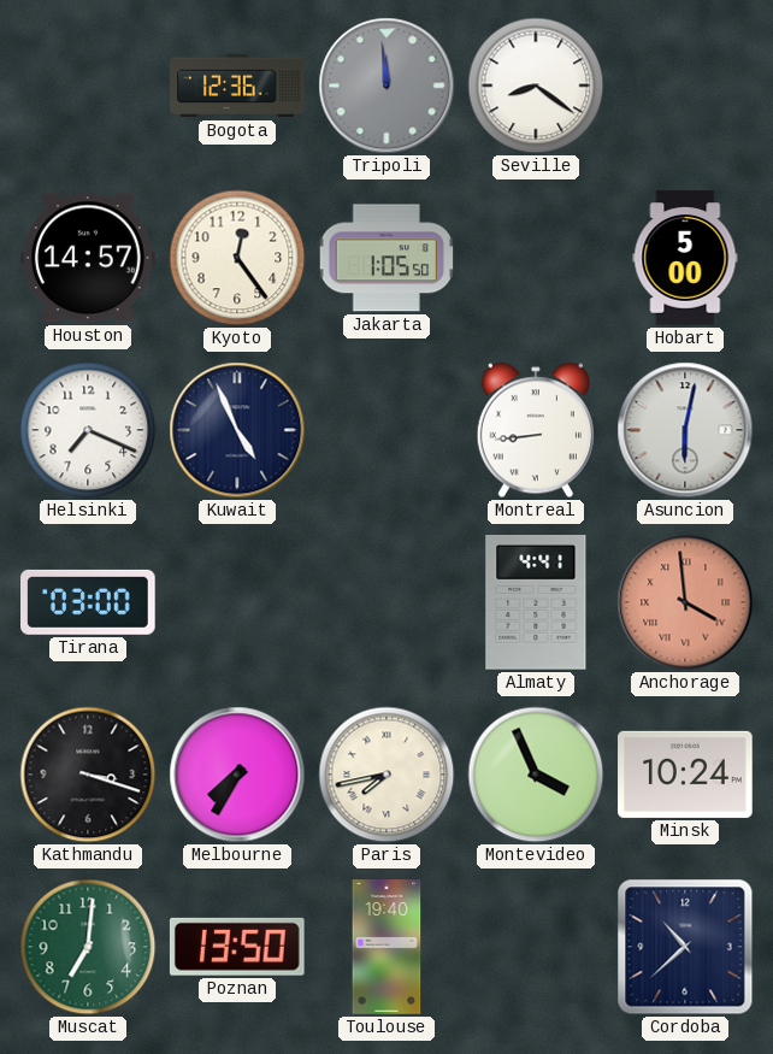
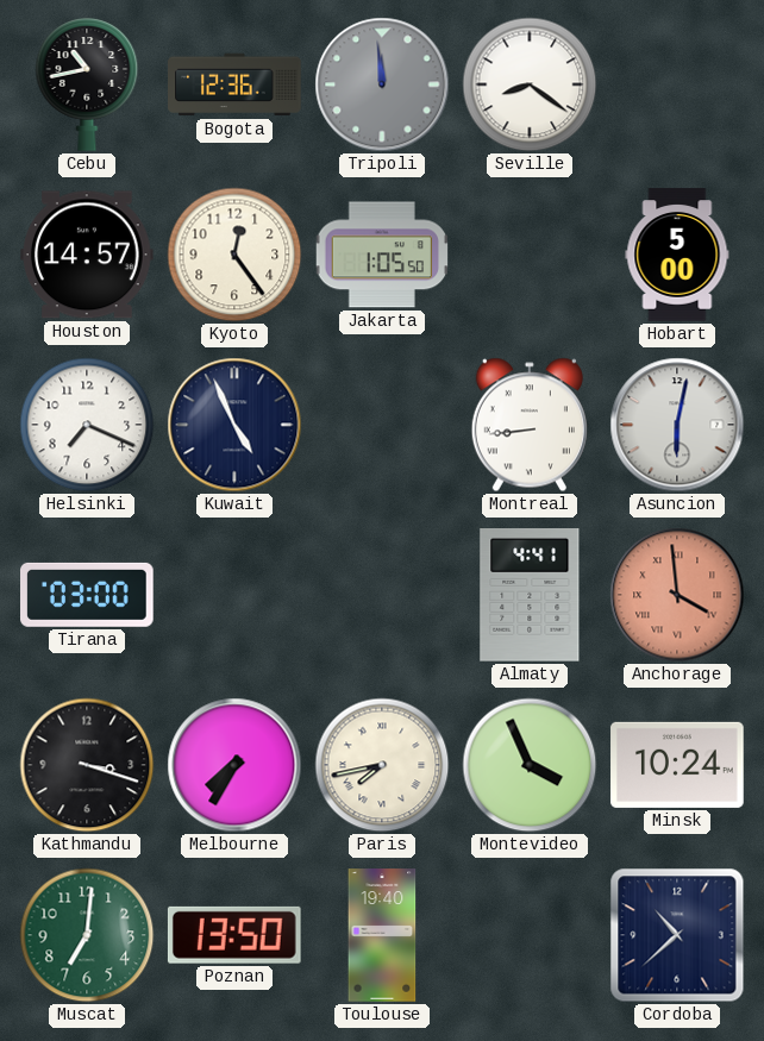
Cebu: none -> 10:43 (87, 84)
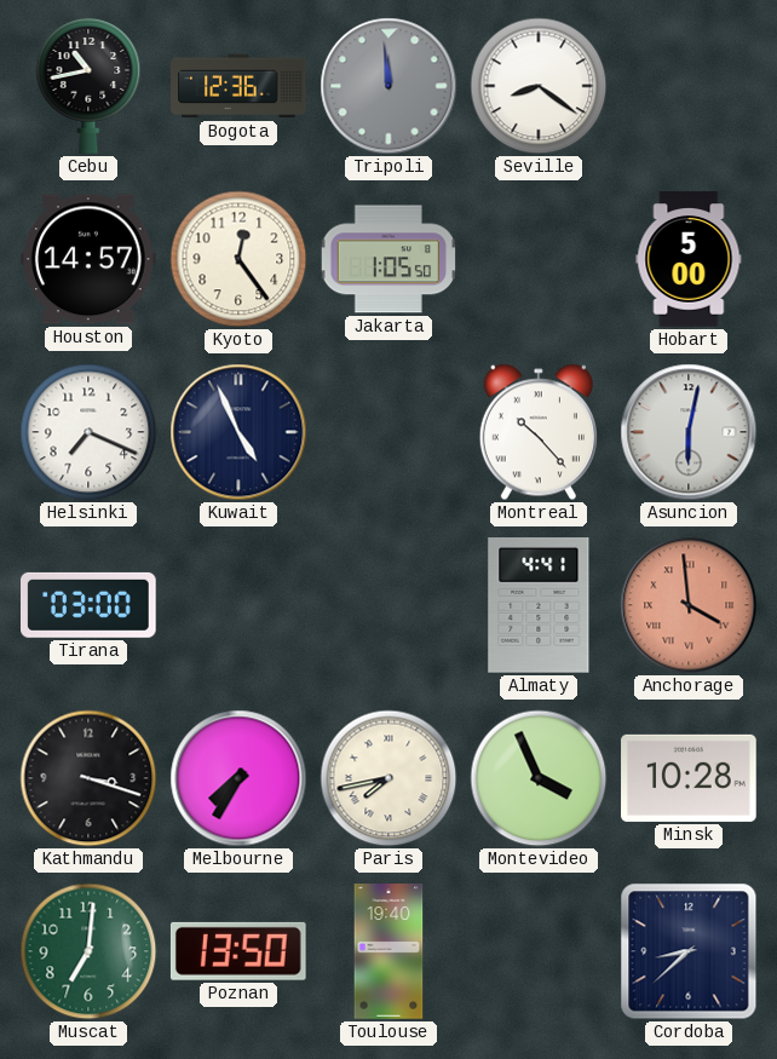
Montreal: 8:44 -> 10:23 (539, 432)
Minsk: 10:24 -> 10:28 (689, 778)
Cordoba: 10:38 -> 8:38 (689, 951)
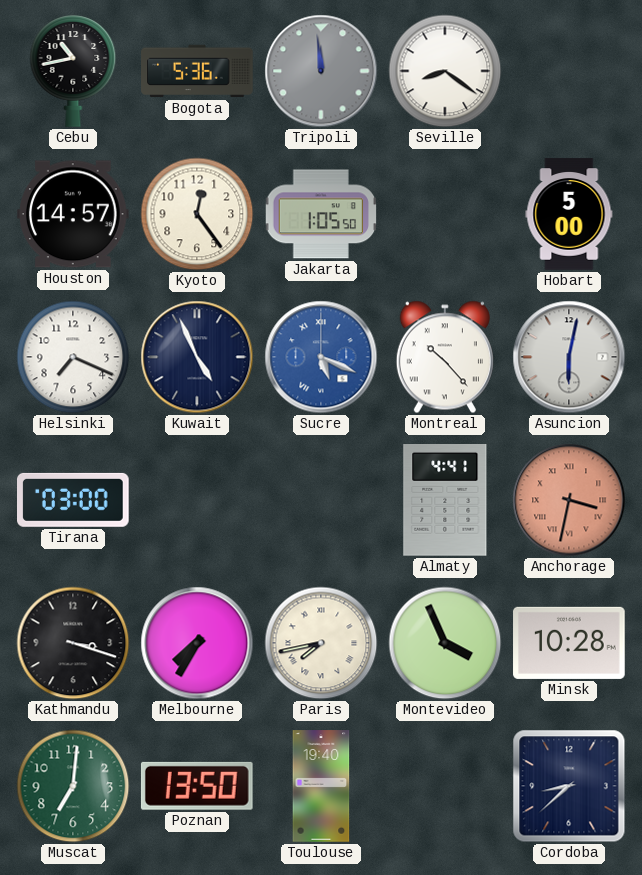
Bogota: 12:36 -> 5:36 (197, 71)
Sucre: none -> 5:19 (321, 357)
Anchorage: 3:59 -> 3:32 (569, 500)
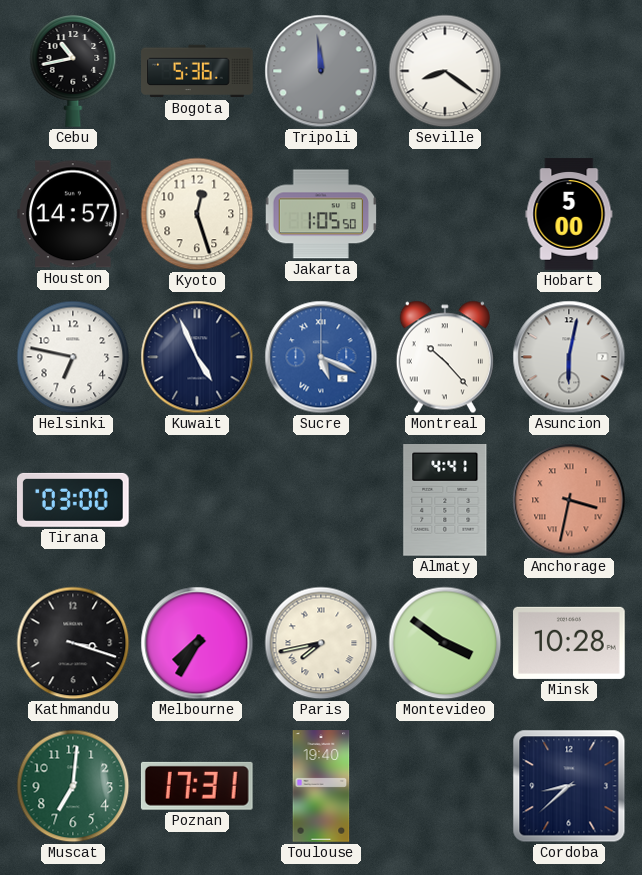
Kyoto: 12:24 -> 12:27 (197, 214)
Helsinki: 7:19 -> 6:47 (73, 357)
Montevideo: 3:56 -> 3:51 (445, 643)
Poznan: 13:50 -> 17:31 (197, 786)
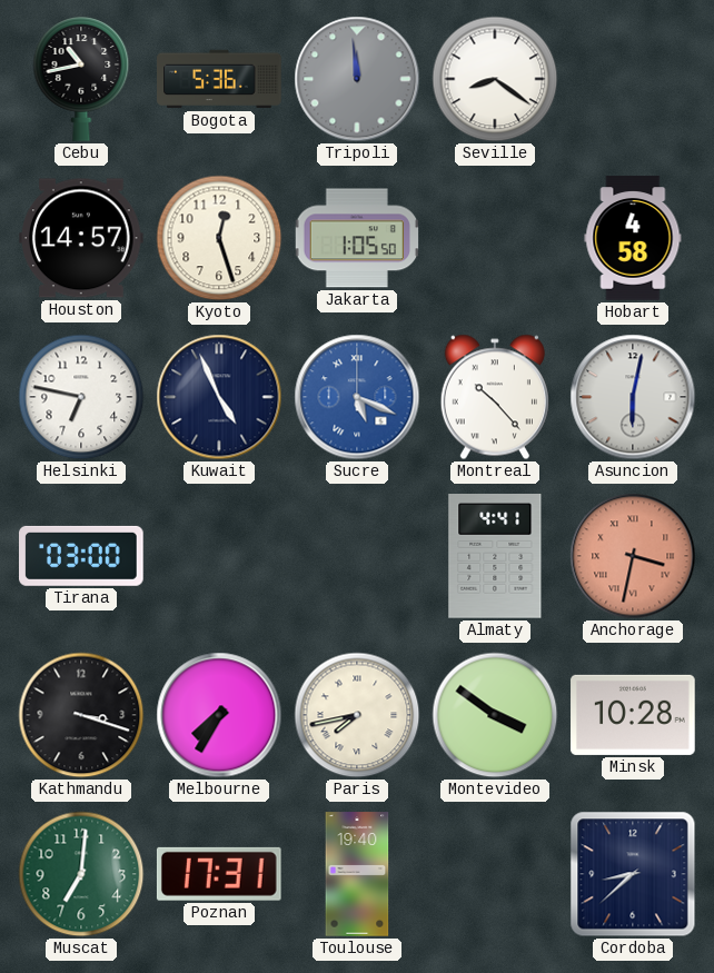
Hobart: 5:00 -> 4:58 (633, 238)
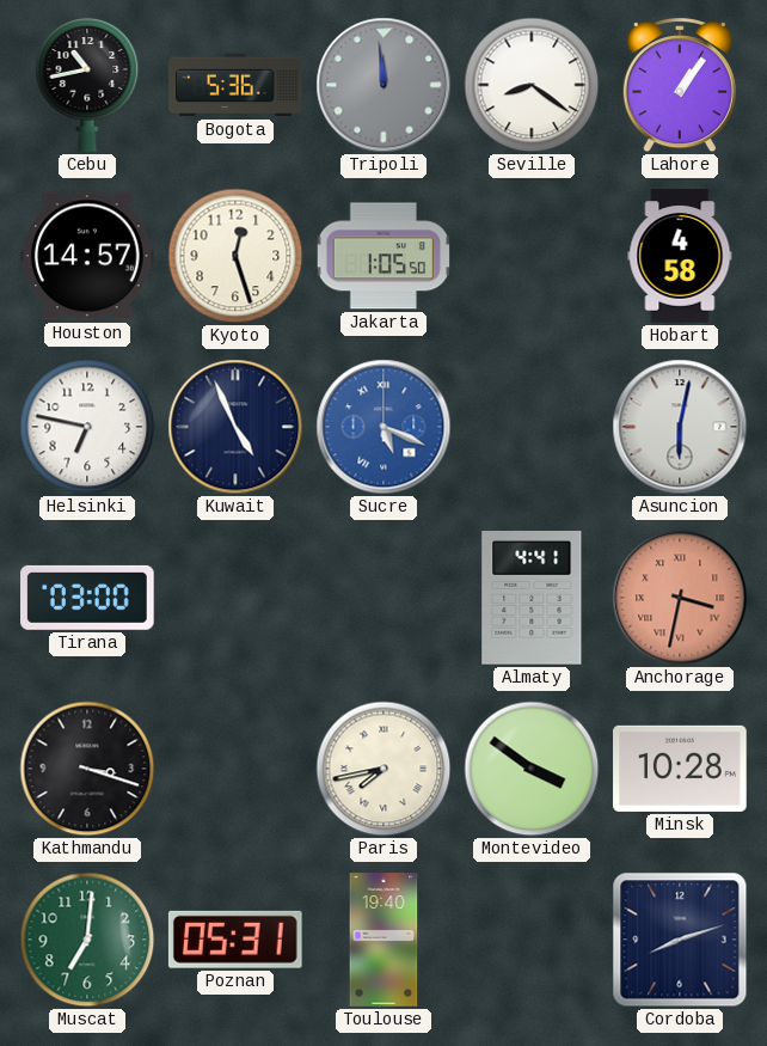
Lahore: none -> 1:06 (680, 85)
Montreal: 10:23 -> none (495, 397)
Melbourne: 7:35 -> none (219, 715)
Poznan: 17:31 -> 05:31 (235, 940)
Cordoba: 8:38 -> 8:12 (680, 940)
